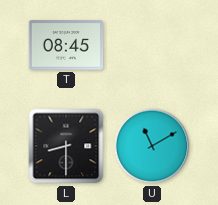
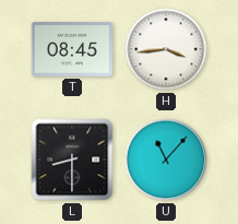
H: none -> 3:44 (166, 49)
U: 11:10 -> 11:07 (166, 160)
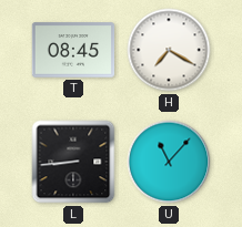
H: 3:44 -> 7:20 (169, 50)
L: 8:30 -> 8:44 (73, 162)
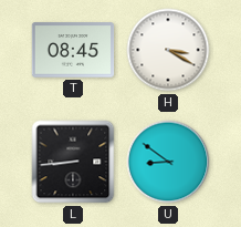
H: 7:20 -> 3:20 (168, 50)
U: 11:07 -> 8:51 (168, 162)
